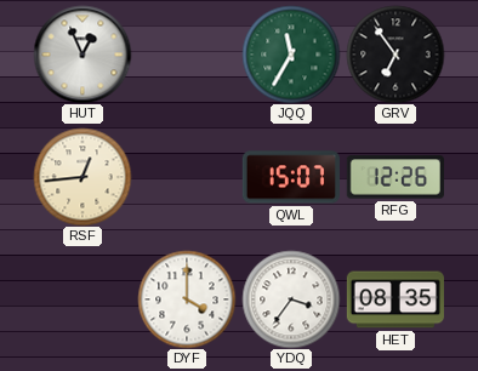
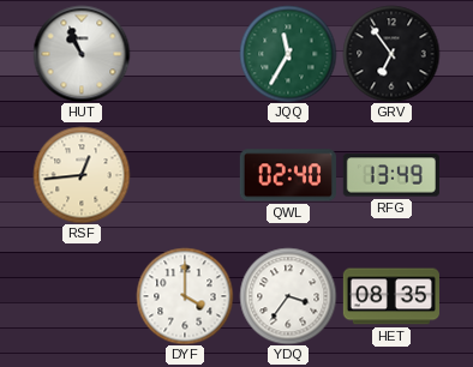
HUT: 12:56 -> 10:56 (82, 54)
QWL: 15:07 -> 02:40 (288, 175)
RFG: 12:26 -> 13:49 (391, 175)
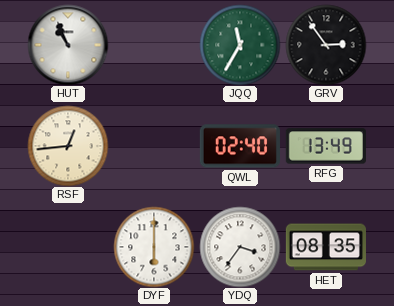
GRV: 6:54 -> 2:54 (326, 45)
DYF: 4:00 -> 6:00 (154, 247)
